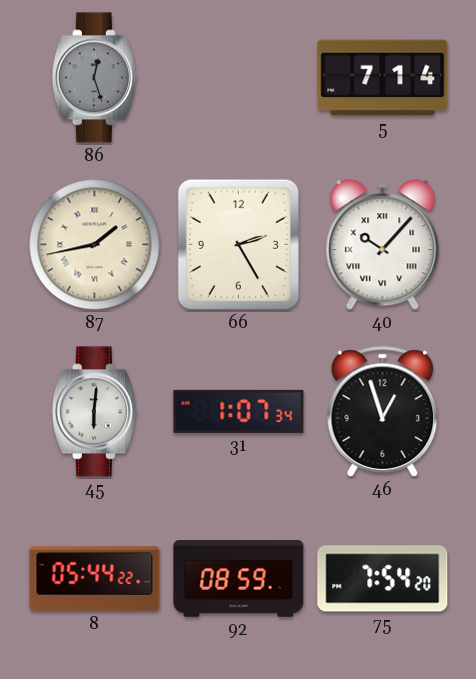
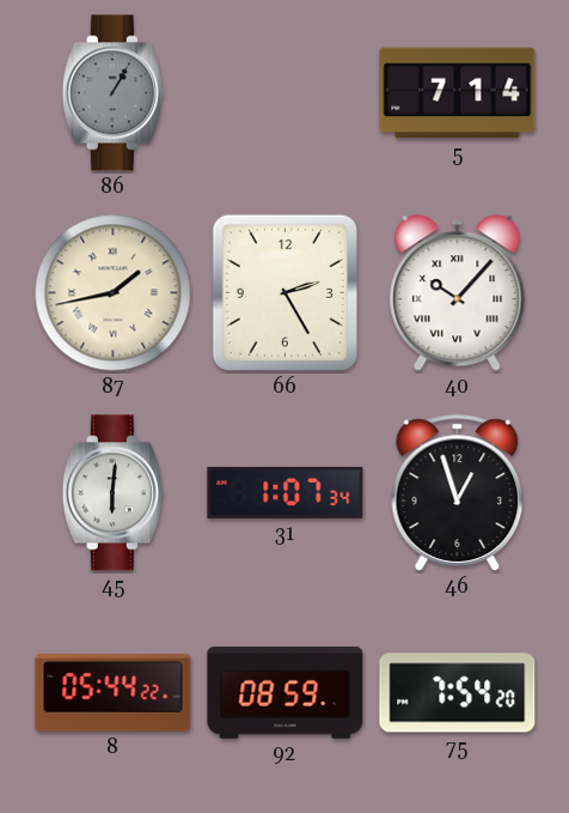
86: 12:27 -> 1:05 (112, 93)
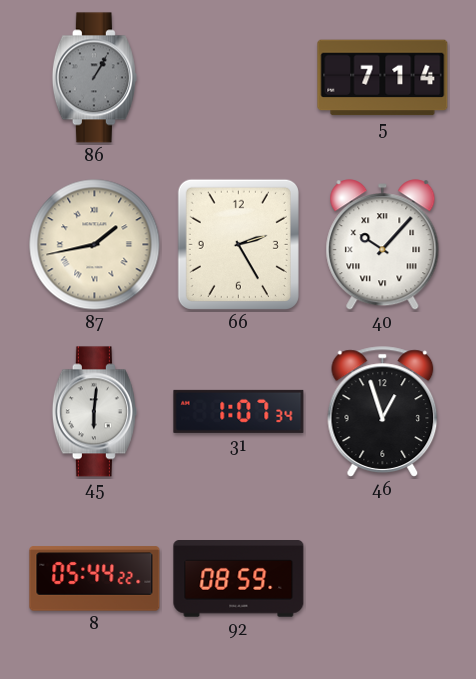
75: 7:54 -> none (458, 693)
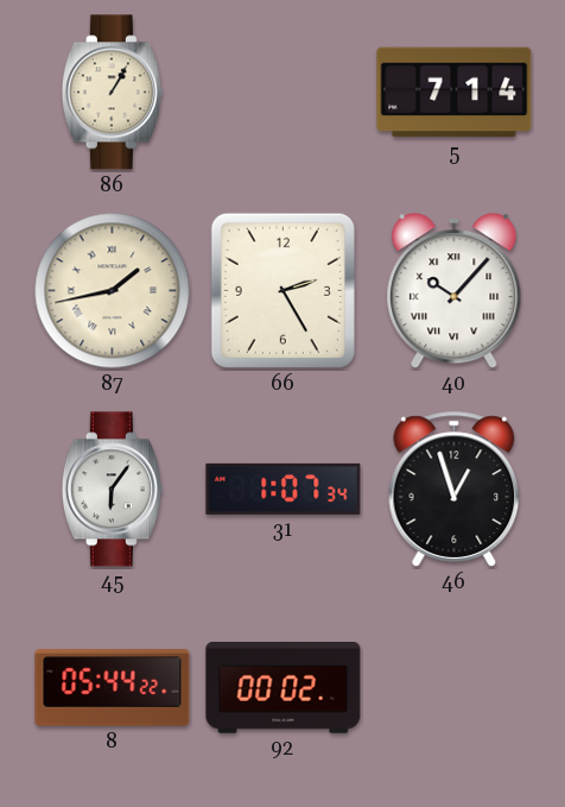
86 dial: grey -> cream (112, 93)
45: 6:01 -> 6:06 (112, 490)
92: 08:59 -> 00:02 (284, 688)
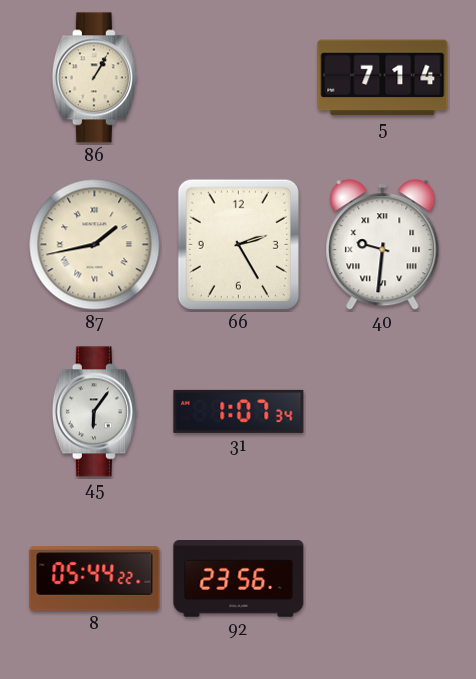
40: 10:07 -> 9:31 (383, 245)
46: 12:57 -> none (455, 490)
92: 00:02 -> 23:56 (239, 579)
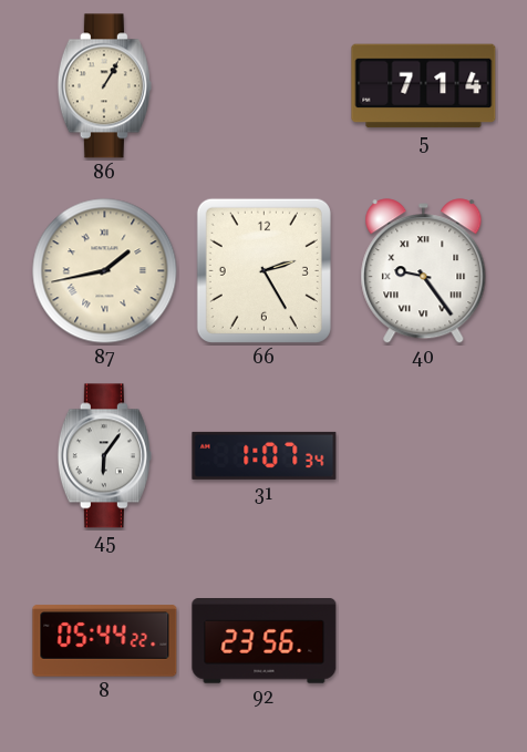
40: 9:31 -> 9:24 (424, 271)
